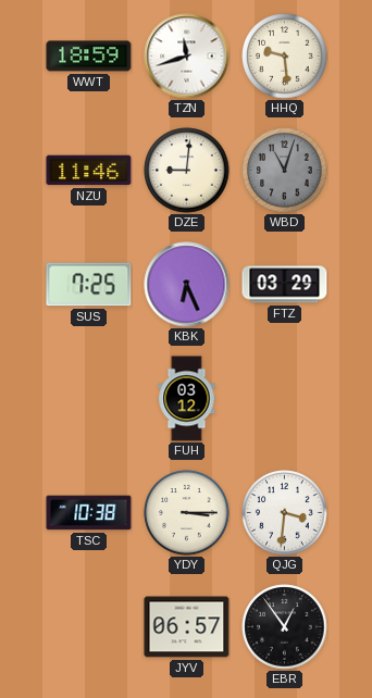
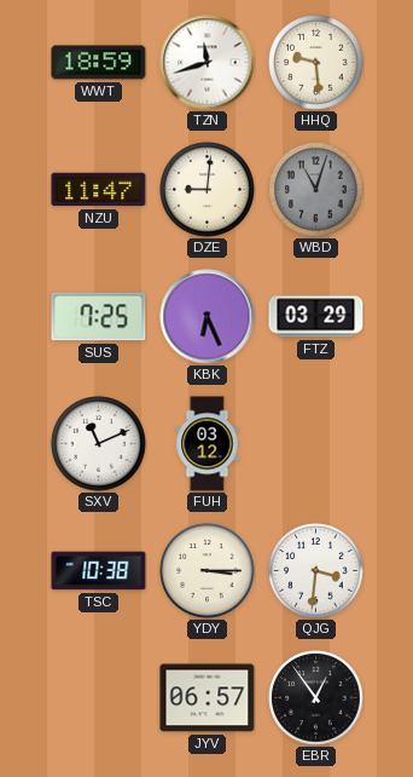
NZU: 11:46 -> 11:47 (99, 190)
SXV: none -> 11:11 (99, 444)
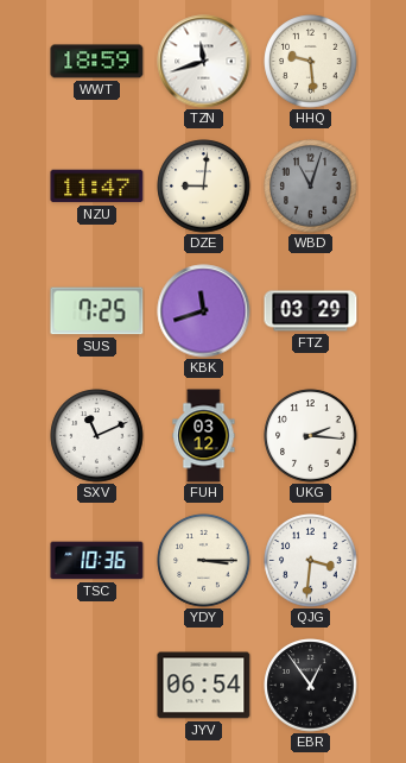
KBK: 6:26 -> 11:42 (204, 311)
UKG: none -> 2:16 (311, 436)
TSC: 10:38 -> 10:36 (97, 561)
JYV: 06:57 -> 06:54 (204, 686)
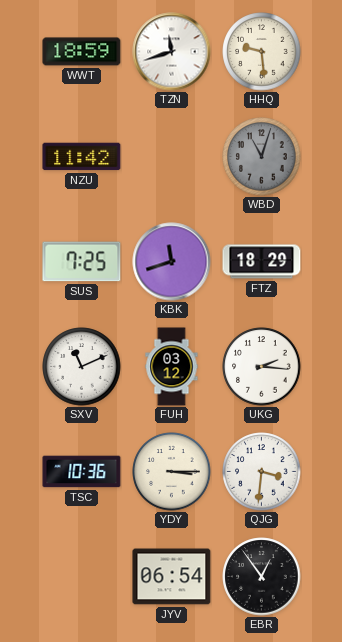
NZU: 11:47 -> 11:42 (82, 157)
DZE: 9:01 -> none (204, 187)
FTZ: 03:29 -> 18:29 (262, 262)
